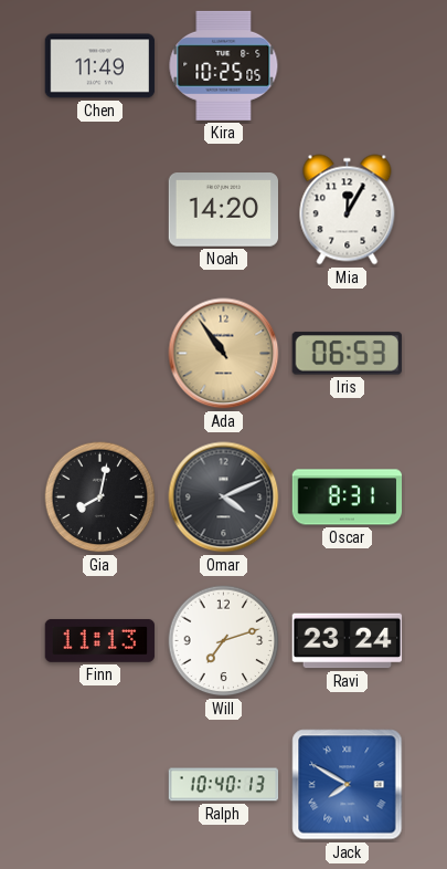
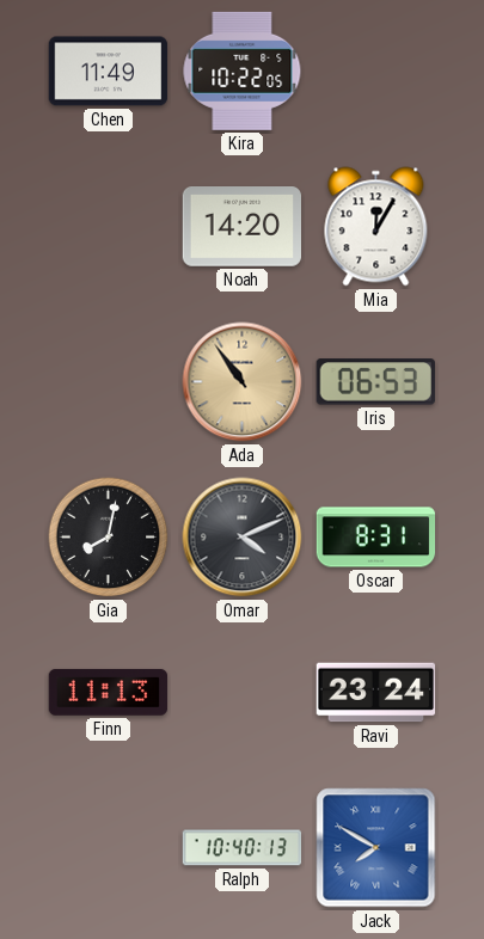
Kira: 10:25 -> 10:22 (243, 70)
Will: 7:12 -> none (224, 641)
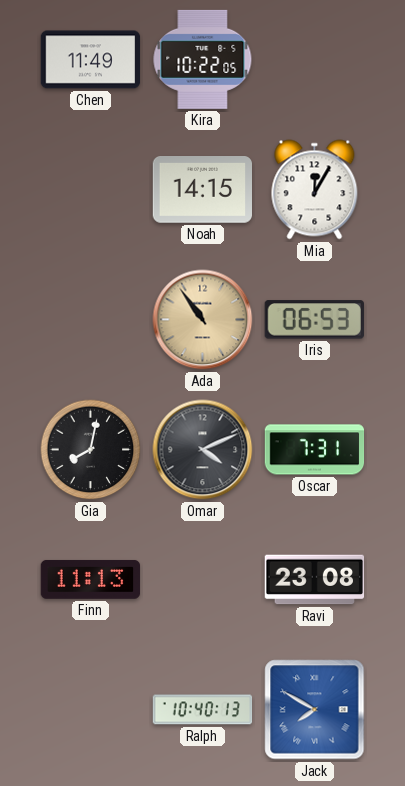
Noah: 14:20 -> 14:15 (202, 190)
Oscar: 8:31 -> 7:31 (315, 450)
Ravi: 23:24 -> 23:08 (315, 580)
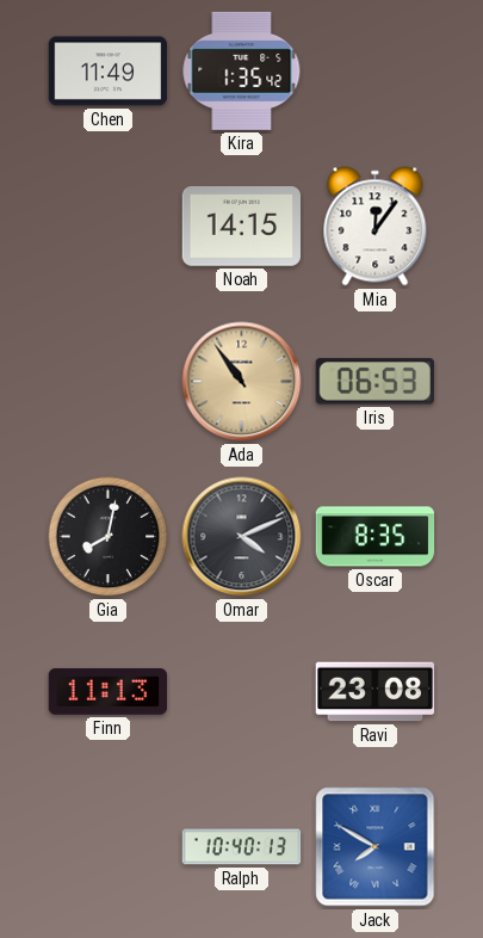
Kira: 10:22 -> 1:35 (242, 70)
Mia: 12:05 -> 12:06 (376, 227)
Oscar: 7:31 -> 8:35 (376, 537)
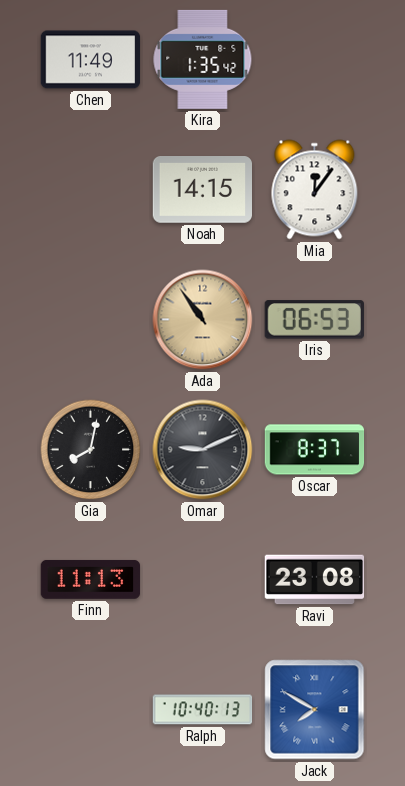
Omar: 4:11 -> 9:11 (203, 450)
Oscar: 8:35 -> 8:37 (315, 450)
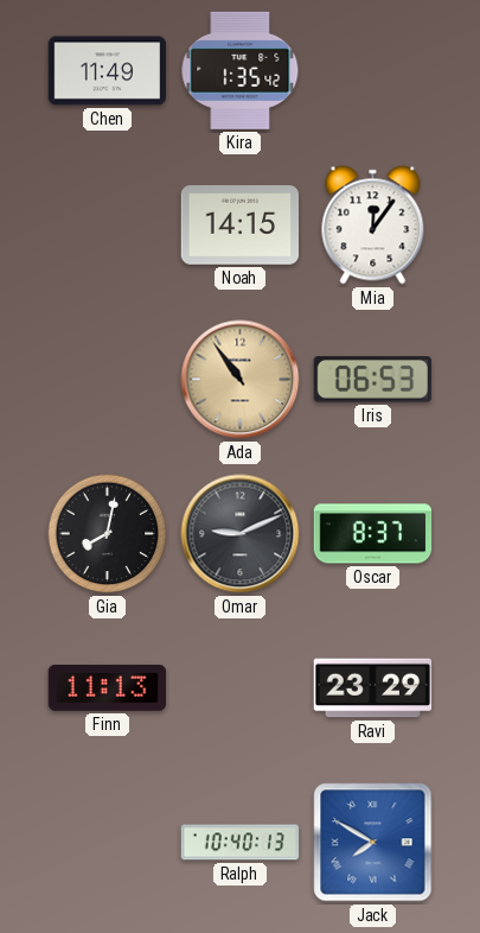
Ravi: 23:08 -> 23:29 (373, 688)
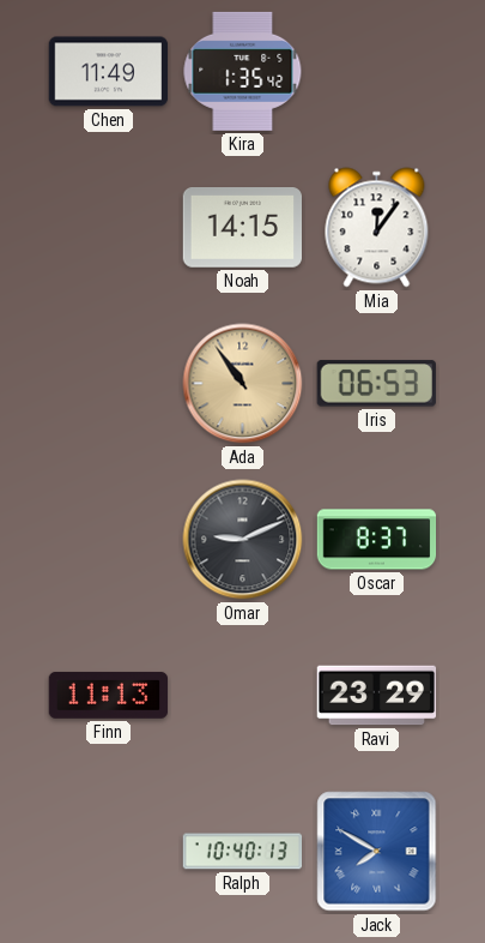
Gia: 8:02 -> none (108, 534)
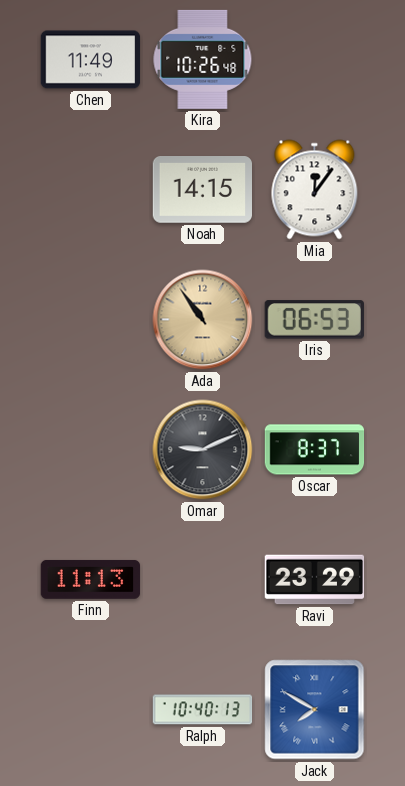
Kira: 1:35 -> 10:26 (203, 59)
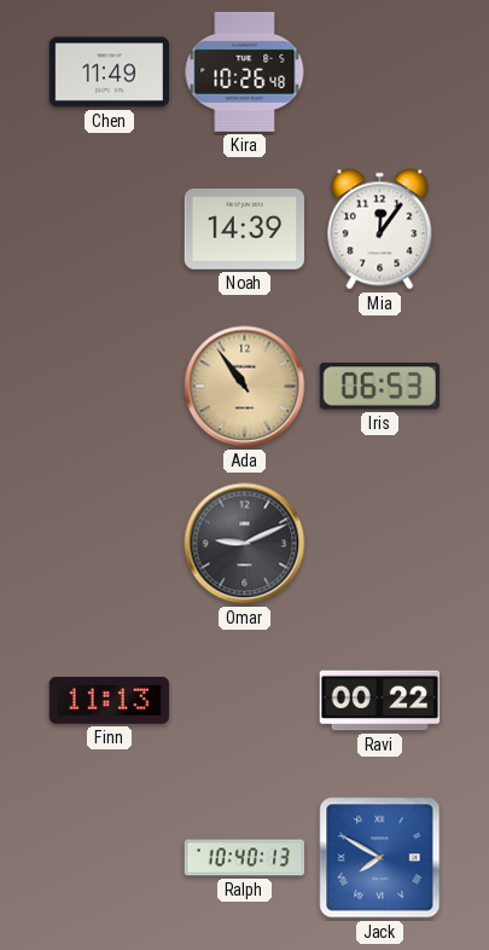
Noah: 14:15 -> 14:39 (244, 230)
Oscar: 8:37 -> none (315, 450)
Ravi: 23:29 -> 00:22 (380, 701)
